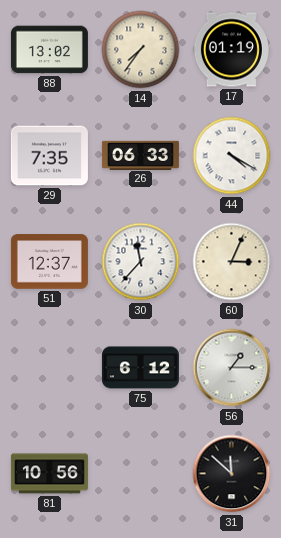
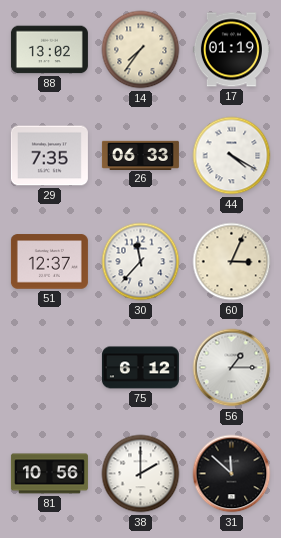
38: none -> 2:00 (141, 474)
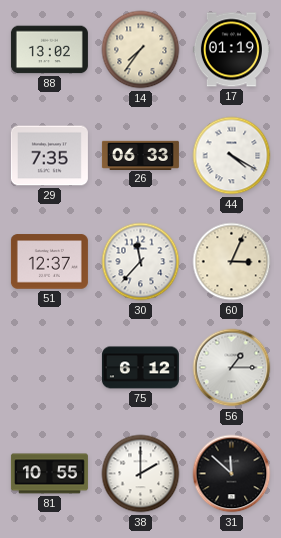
81: 10:56 -> 10:55 (49, 474)
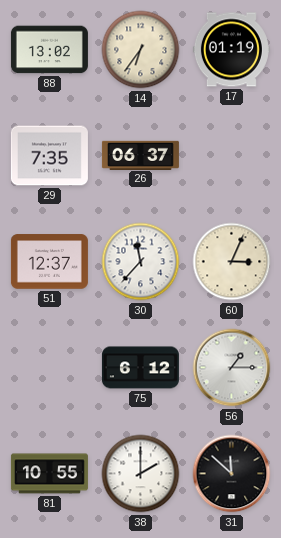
14: 7:36 -> 6:36 (141, 50)
26: 06:33 -> 06:37 (140, 155)
44: 4:20 -> none (232, 156)
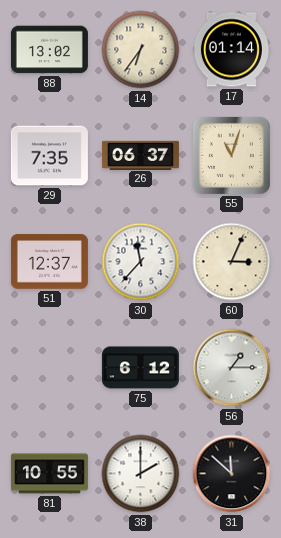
17: 01:19 -> 01:14 (231, 50)
55: none -> 11:03 (231, 155)
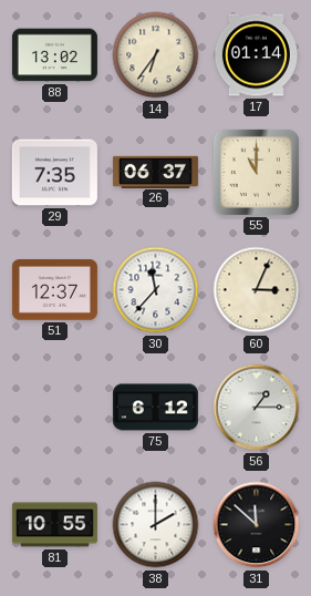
55: 11:03 -> 11:00 (256, 172)
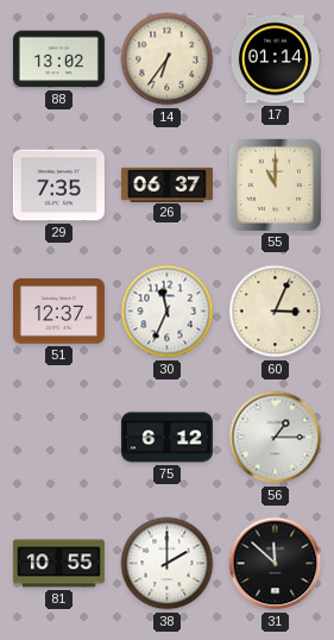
30: 11:37 -> 11:34 (168, 312)
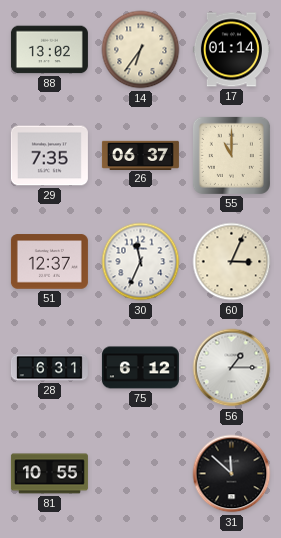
28: none -> 6:31 (49, 368)
38: 2:00 -> none (168, 564)
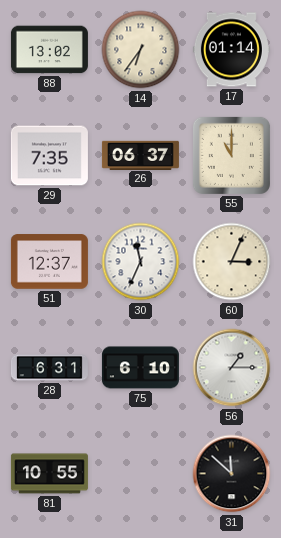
75: 6:12 -> 6:10 (140, 368)
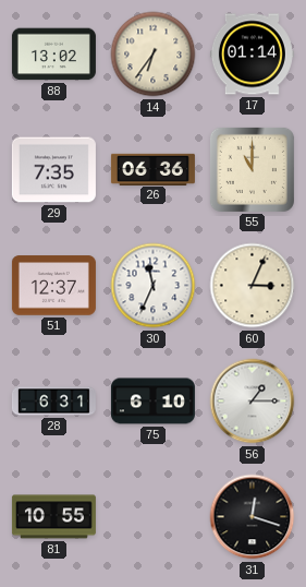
26: 06:37 -> 06:36 (152, 169)
31: 11:52 -> 12:18 (253, 517)
